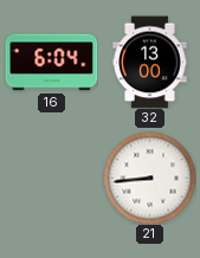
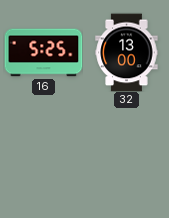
16: 6:04 -> 5:25 (43, 53)
21: 8:44 -> none (149, 178)
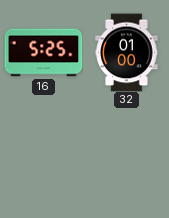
32: 13:00 -> 01:00 (127, 52)
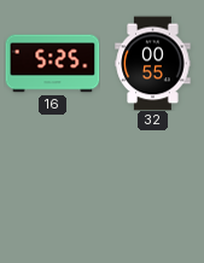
32: 01:00 -> 00:55 (153, 63)
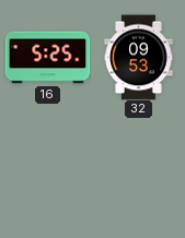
32: 00:55 -> 09:53 (139, 57)
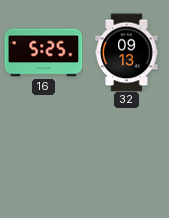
32: 09:53 -> 09:13 (127, 52)
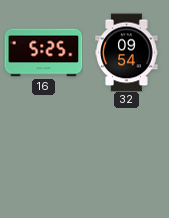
32: 09:13 -> 09:54 (127, 52)
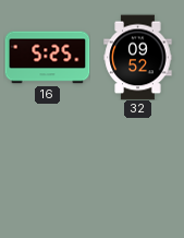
32: 09:54 -> 09:52 (138, 57)
